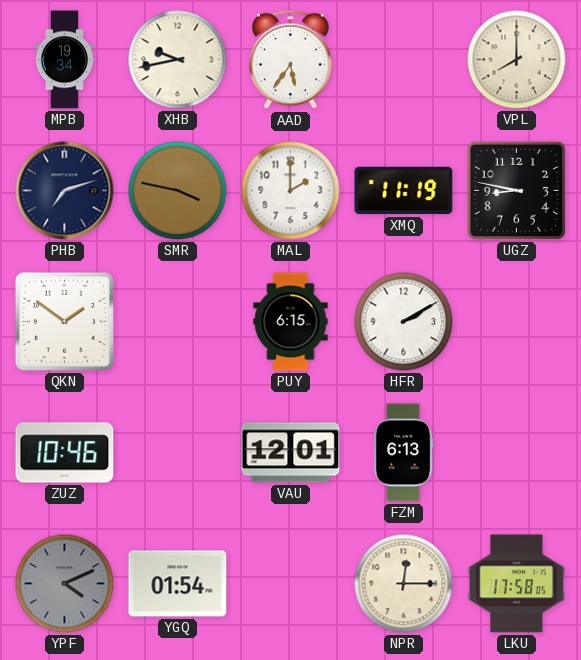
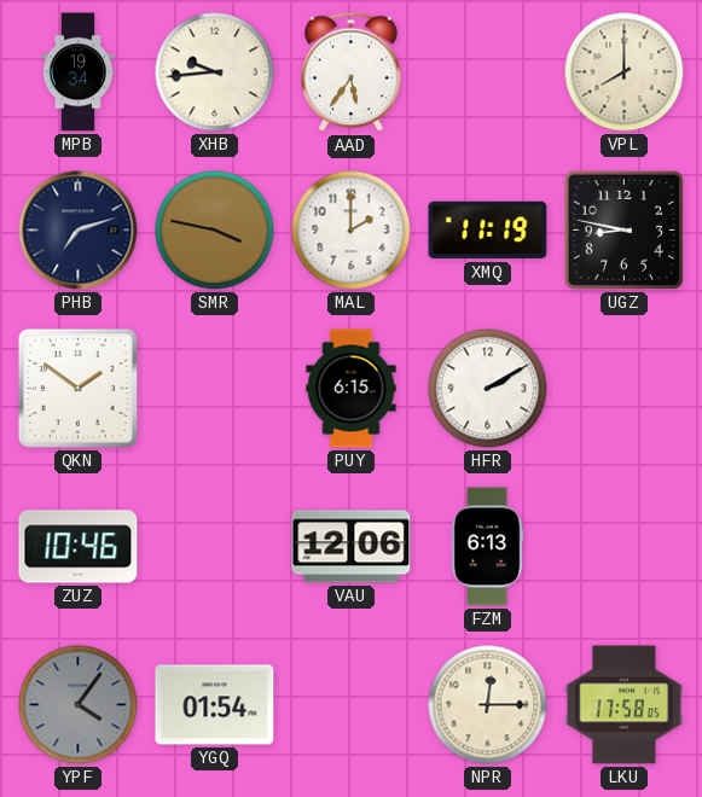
XHB: 9:43 -> 9:44 (215, 72)
VAU: 12:01 -> 12:06 (352, 547)
YPF: 4:11 -> 4:06 (79, 705)
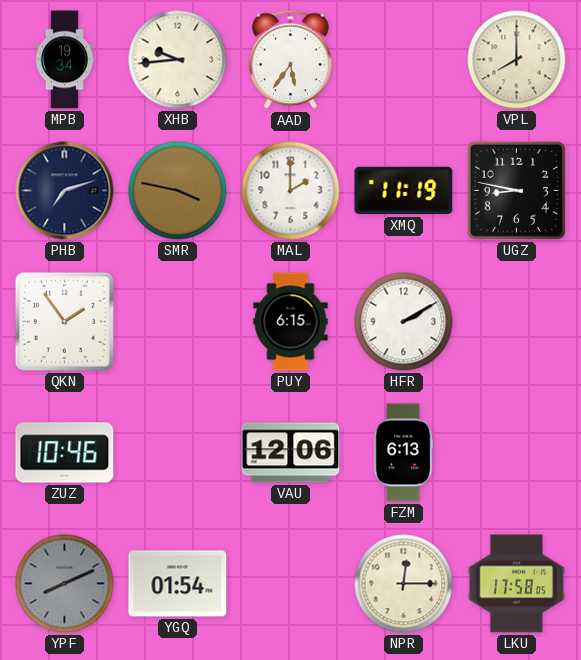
QKN: 1:51 -> 1:54 (64, 321)
YPF: 4:06 -> 8:11 (65, 584)
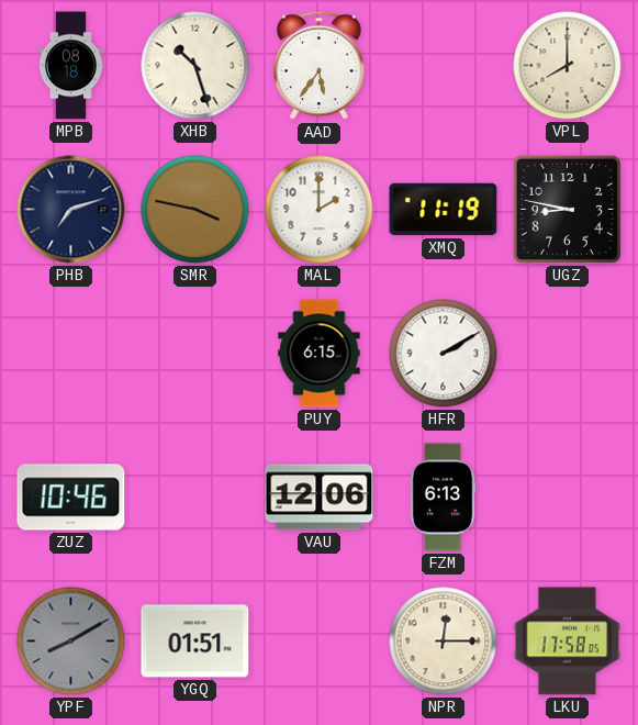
MPB: 19:34 -> 08:18 (70, 66)
XHB: 9:44 -> 10:27 (195, 66)
QKN: 1:54 -> none (64, 321)
YPF: 8:11 -> 8:10 (71, 642)
YGQ: 01:54 -> 01:51 (195, 642)
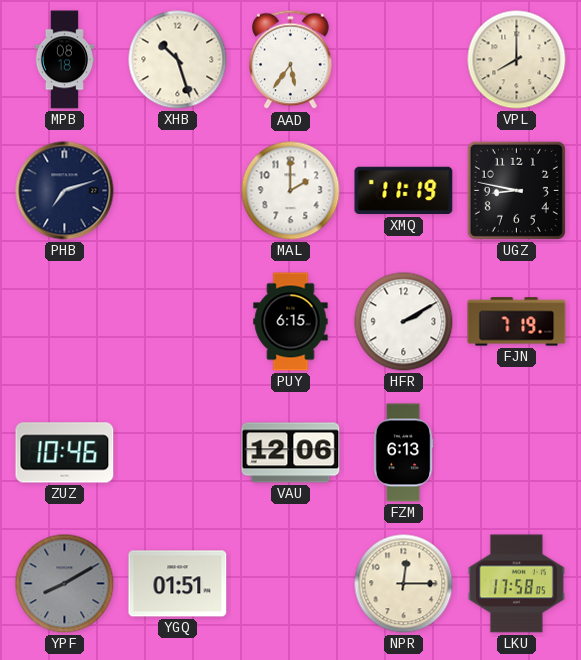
SMR: 3:47 -> none (195, 210)
FJN: none -> 7:19 (517, 322)
